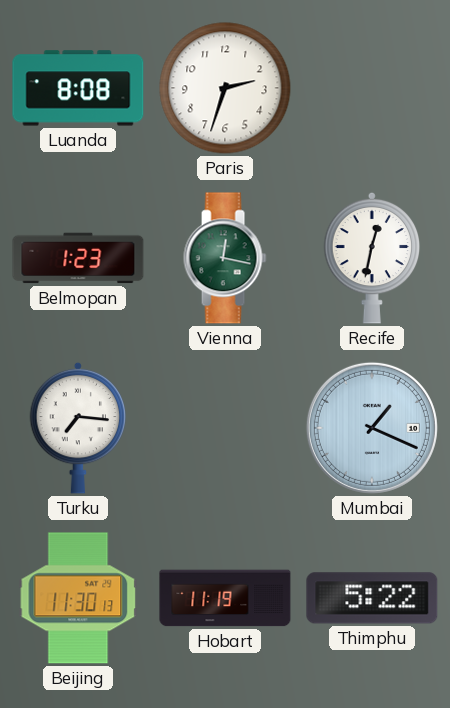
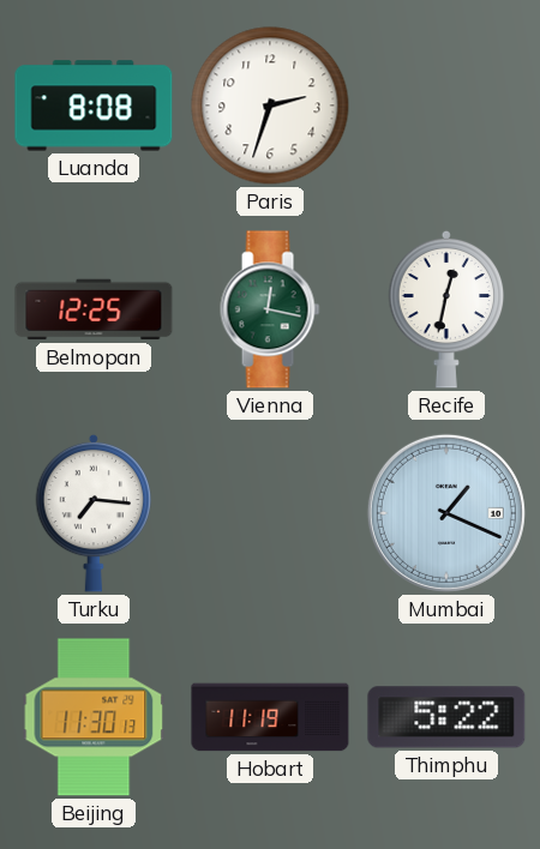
Belmopan: 1:23 -> 12:25 (94, 309)
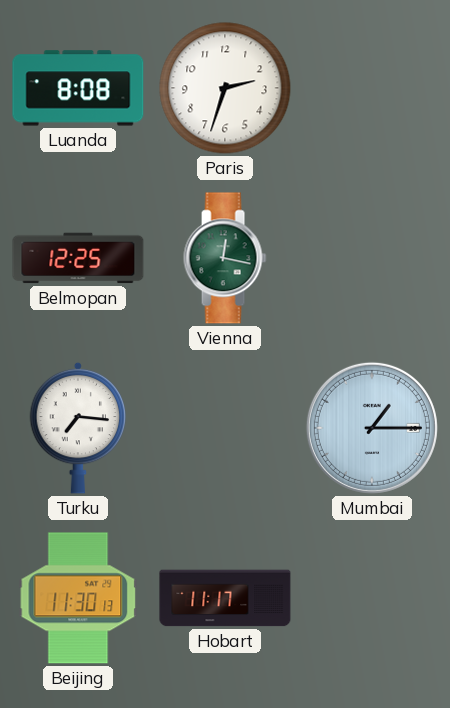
Recife: 12:32 -> none (446, 309)
Mumbai: 1:19 -> 1:15 (372, 428)
Hobart: 11:19 -> 11:17 (225, 598)
Thimphu: 5:22 -> none (446, 717)
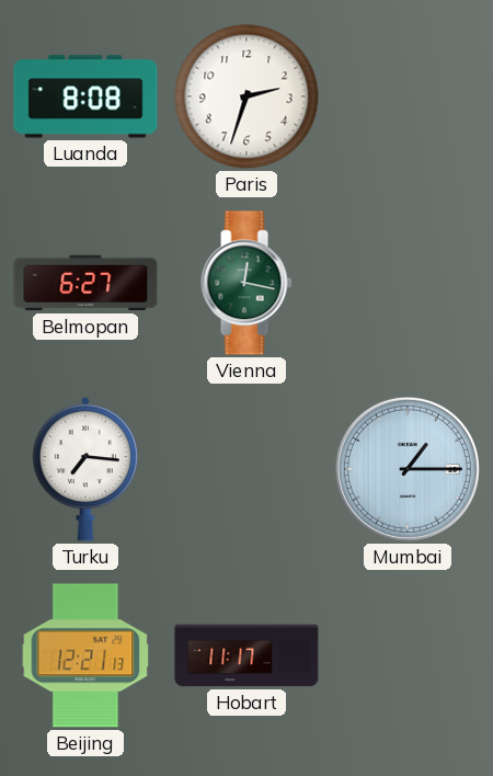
Belmopan: 12:25 -> 6:27 (85, 283)
Beijing: 11:30 -> 12:21 (85, 655)
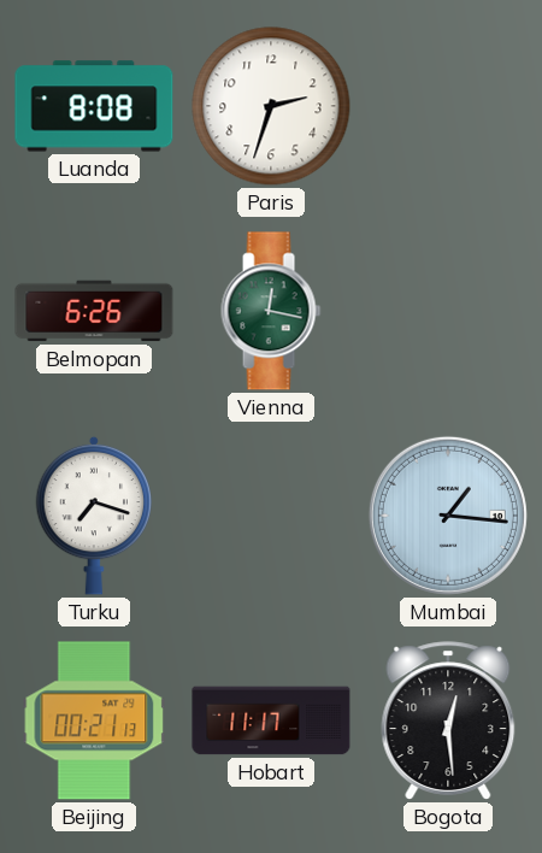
Belmopan: 6:27 -> 6:26 (94, 311)
Turku: 7:16 -> 7:18 (94, 516)
Mumbai: 1:15 -> 1:16 (448, 516)
Beijing: 12:21 -> 00:21 (94, 720)
Bogota: none -> 12:29 (448, 720)
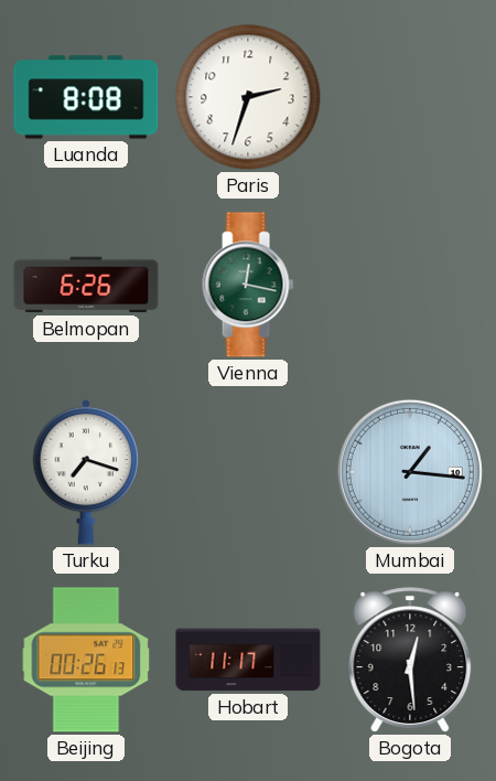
Beijing: 00:21 -> 00:26 (86, 660)
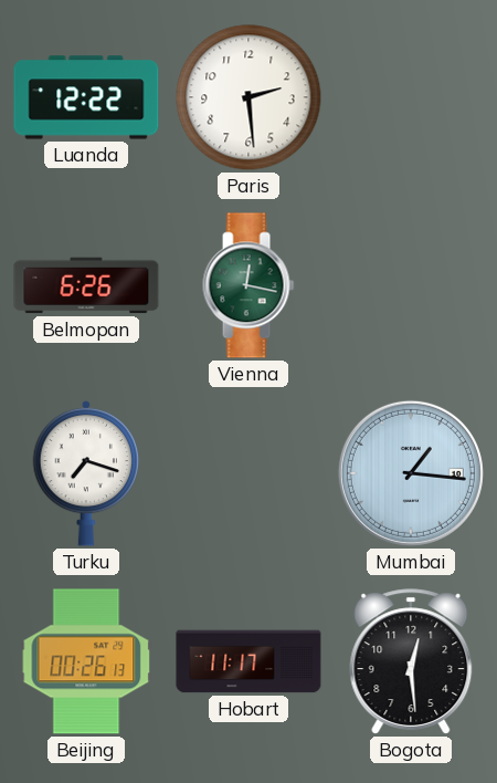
Luanda: 8:08 -> 12:22 (86, 97)
Paris: 2:33 -> 2:29 (248, 97)
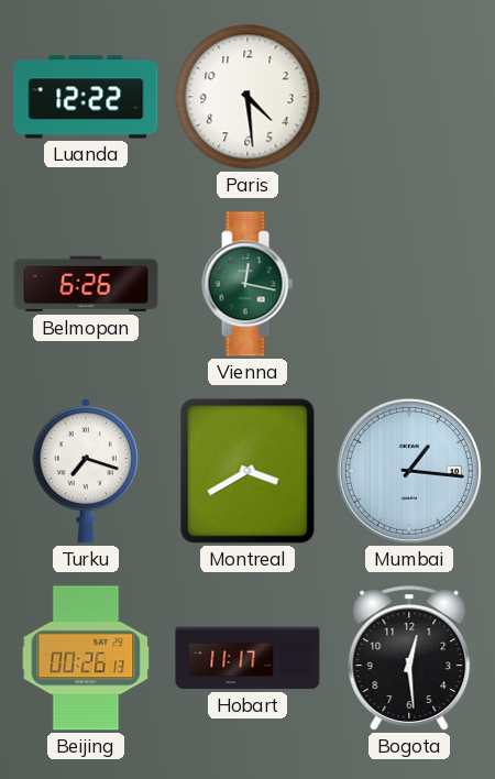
Paris: 2:29 -> 4:29 (248, 97)
Montreal: none -> 3:40 (248, 471)
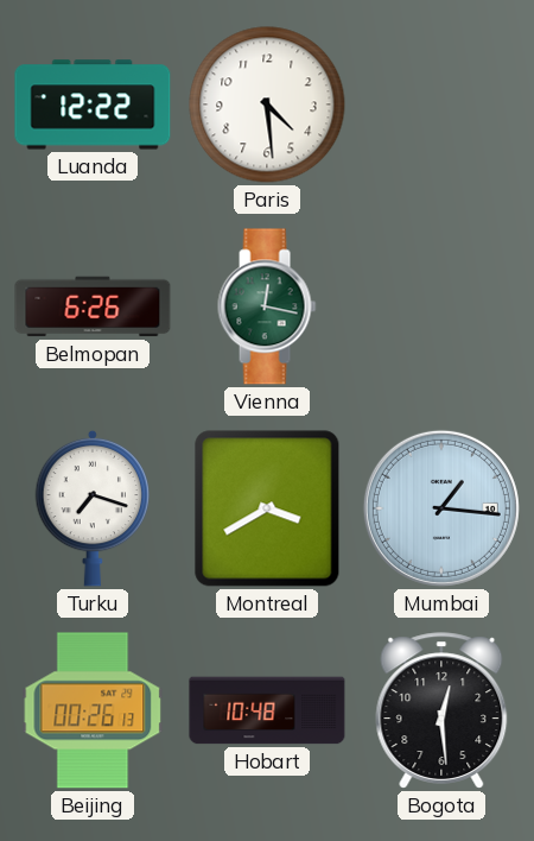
Hobart: 11:17 -> 10:48 (267, 710)
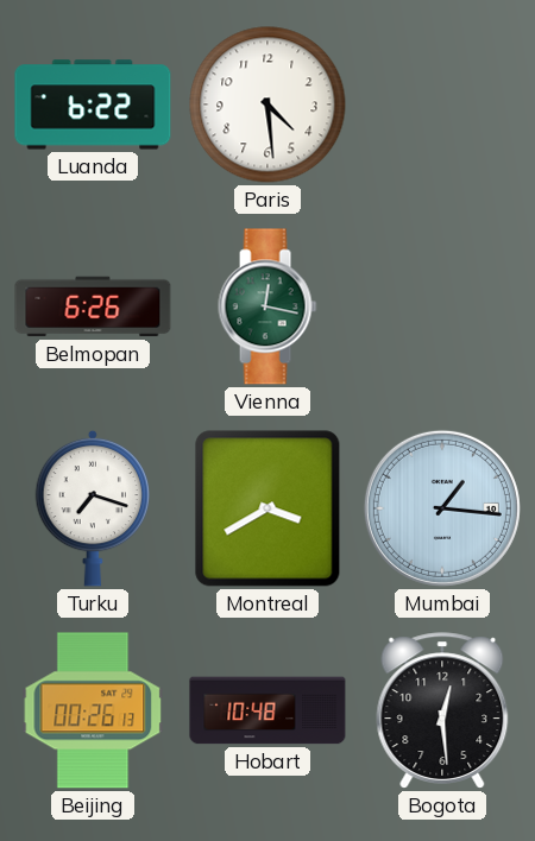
Luanda: 12:22 -> 6:22 (93, 105)
